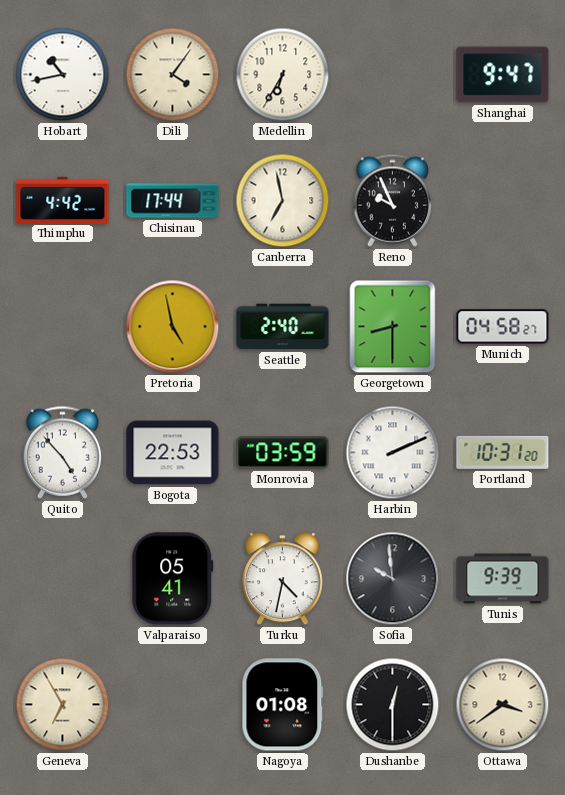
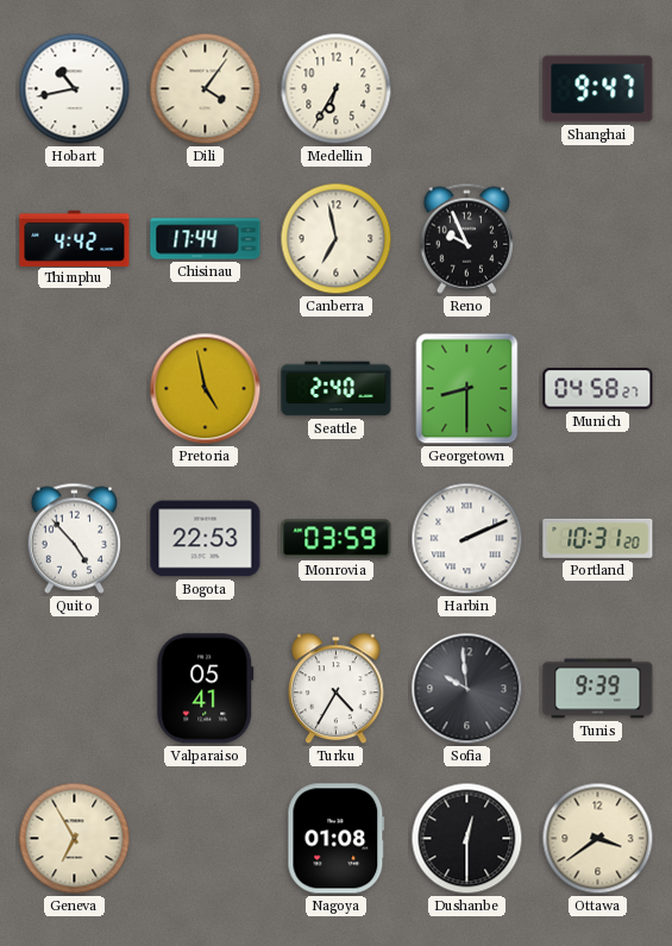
Turku: 4:32 -> 4:35 (337, 689)
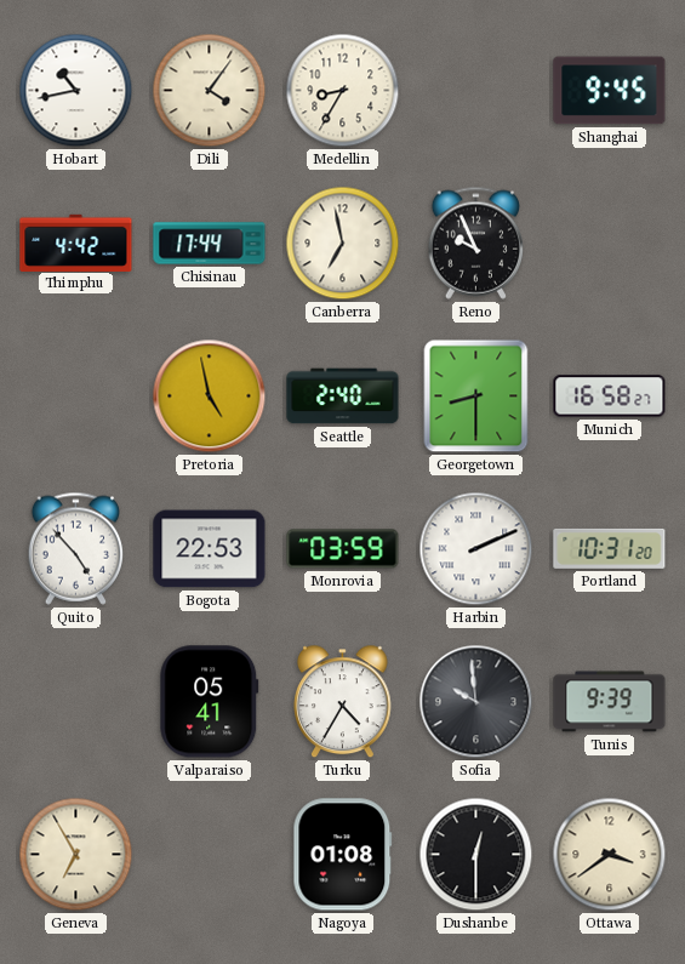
Medellin: 6:35 -> 8:35 (343, 91)
Shanghai: 9:47 -> 9:45 (610, 91)
Munich: 04:58 -> 16:58 (610, 397)
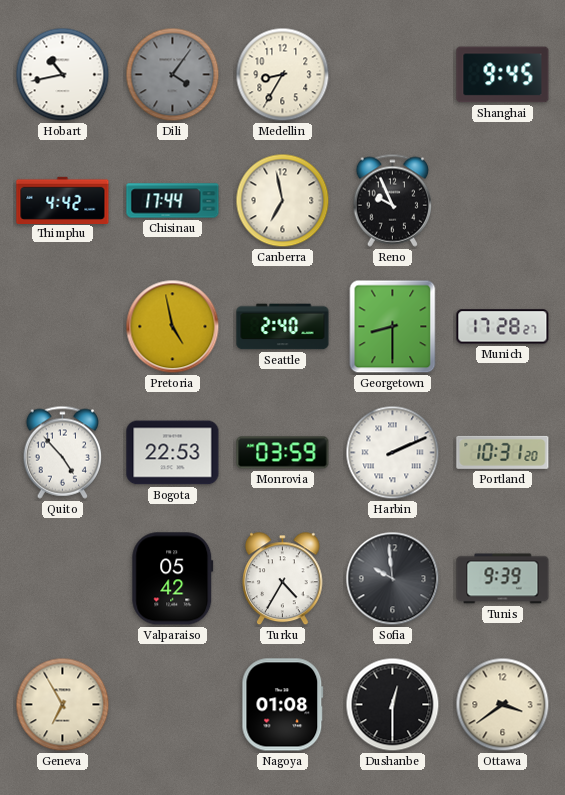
Dili dial: cream -> grey (173, 75)
Munich: 16:58 -> 17:28 (503, 327)
Valparaiso: 05:41 -> 05:42 (173, 579)
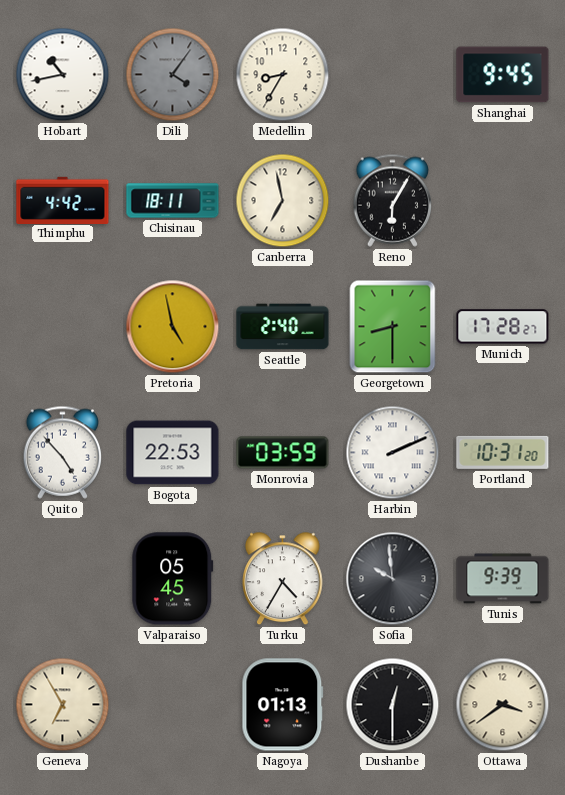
Chisinau: 17:44 -> 18:11 (173, 201)
Reno: 9:56 -> 6:05 (392, 200)
Valparaiso: 05:42 -> 05:45 (173, 579)
Nagoya: 01:08 -> 01:13 (283, 705)
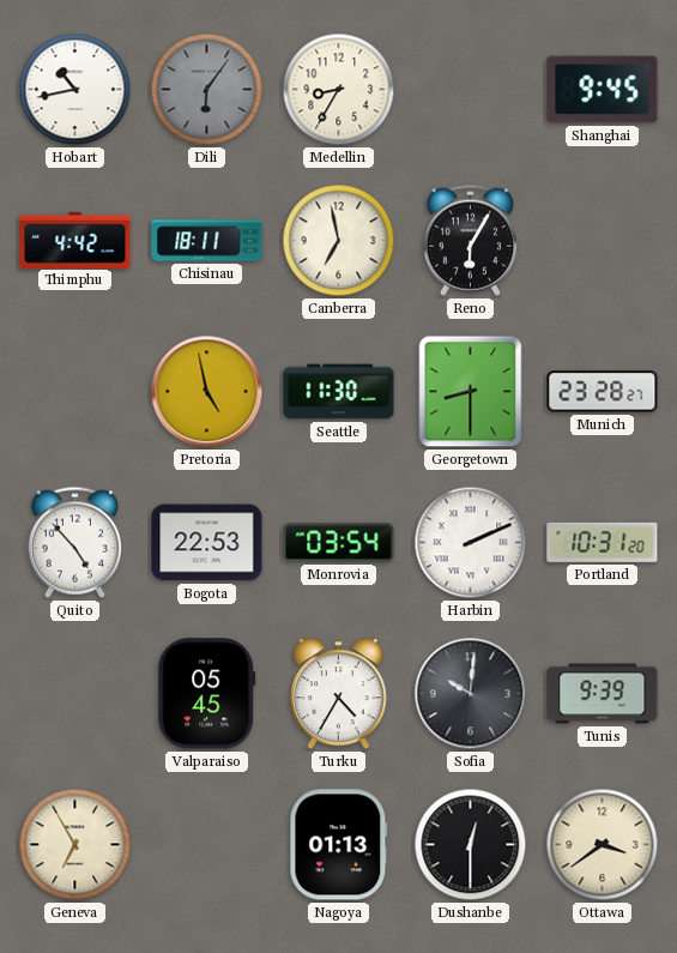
Dili: 4:06 -> 6:06 (207, 90)
Seattle: 2:40 -> 11:30 (339, 392)
Munich: 17:28 -> 23:28 (603, 392)
Monrovia: 03:59 -> 03:54 (339, 543)
Sofia: 9:59 -> 10:01 (471, 694)
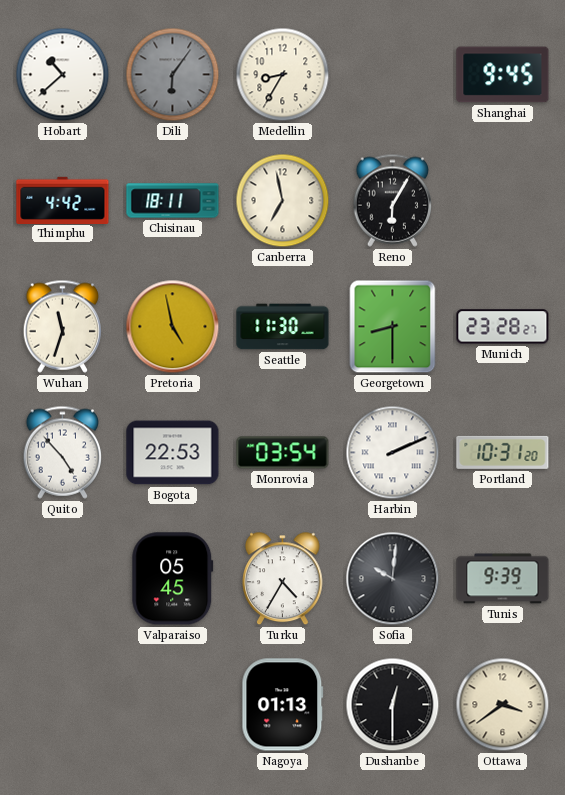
Hobart: 10:43 -> 10:38 (63, 75)
Wuhan: none -> 11:33 (62, 326)
Geneva: 6:55 -> none (75, 845)
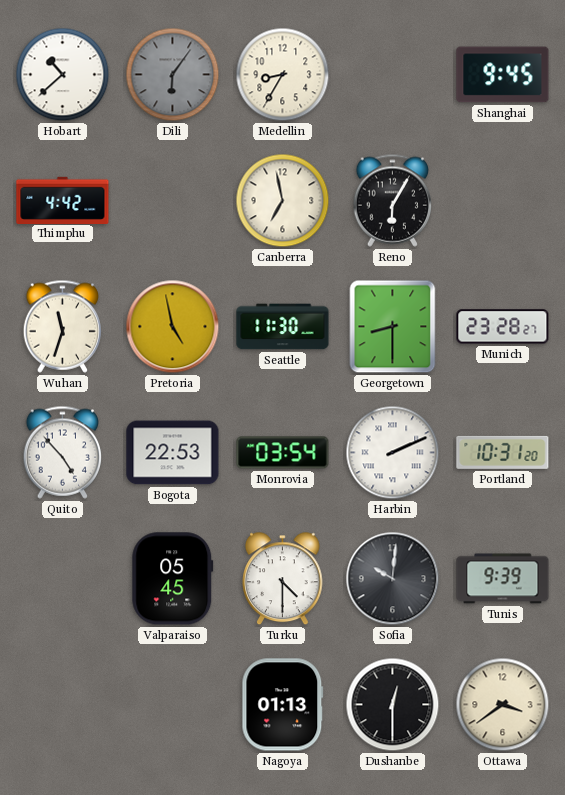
Chisinau: 18:11 -> none (173, 201)
Turku: 4:35 -> 4:30 (283, 579)
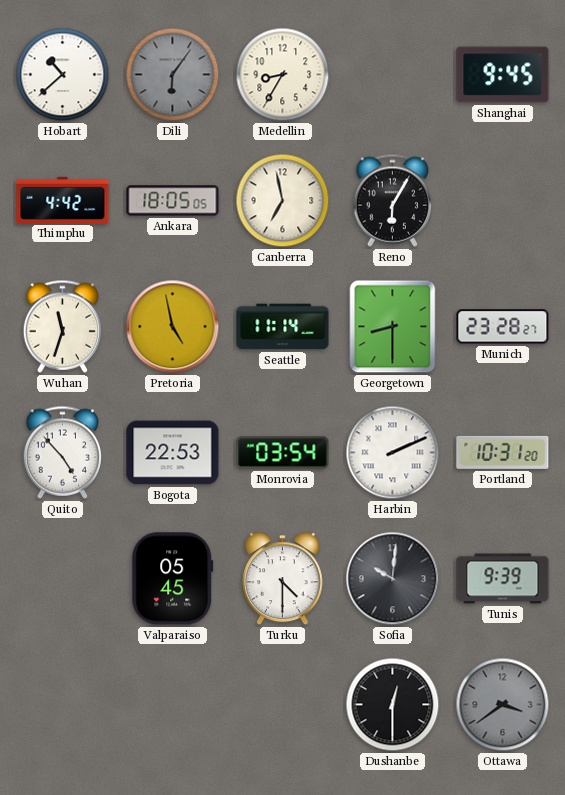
Ankara: none -> 18:05 (173, 201)
Seattle: 11:30 -> 11:14 (283, 327)
Nagoya: 01:13 -> none (283, 705)
Ottawa dial: cream -> grey (503, 705)
